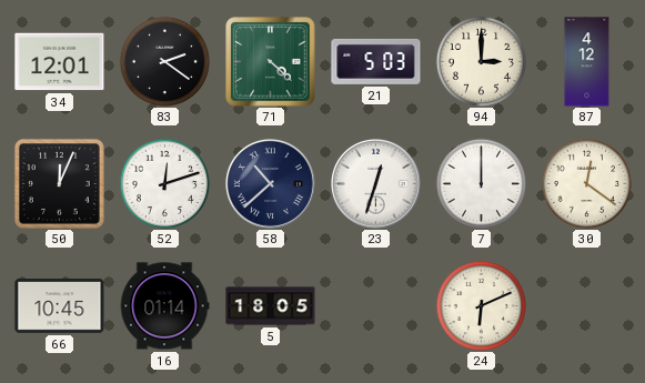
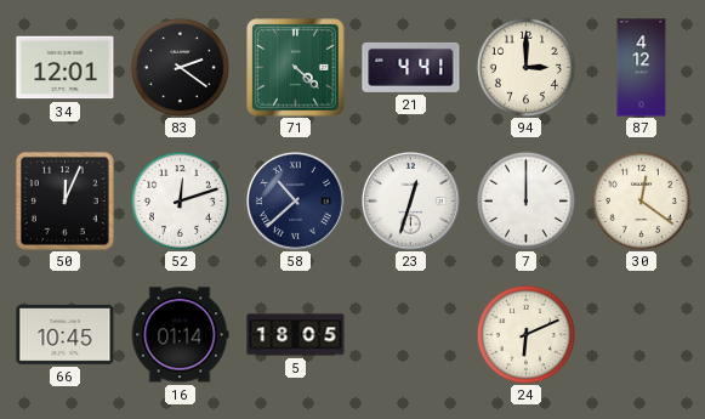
21: 5:03 -> 4:41 (411, 67)
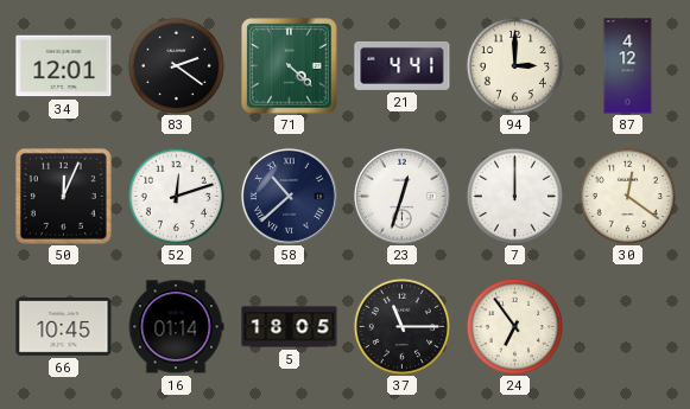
37: none -> 11:15 (401, 326)
24: 6:11 -> 6:54 (514, 326)
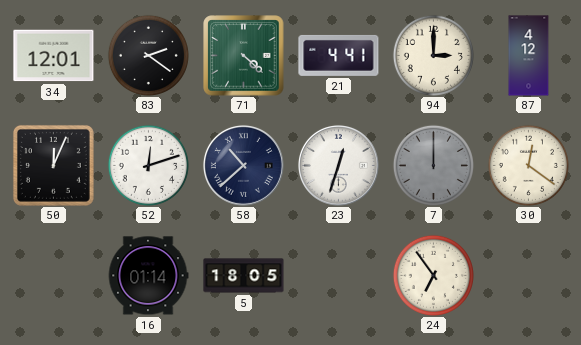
7 dial: white -> grey (433, 165)
66: 10:45 -> none (64, 326)
37: 11:15 -> none (401, 326)
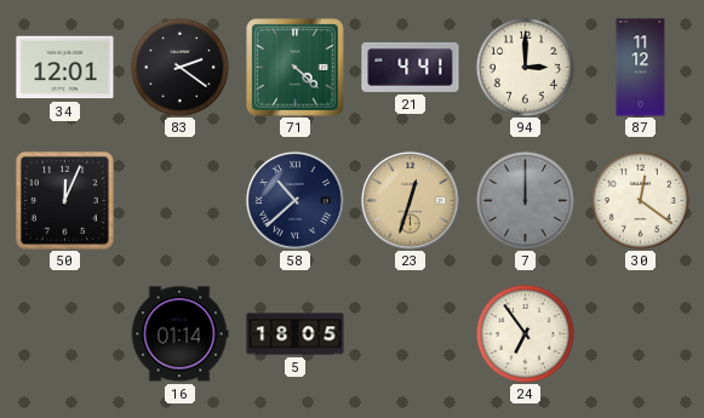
87: 4:12 -> 11:12 (641, 68)
52: 12:12 -> none (148, 165)
23 dial: white -> champagne (410, 200)
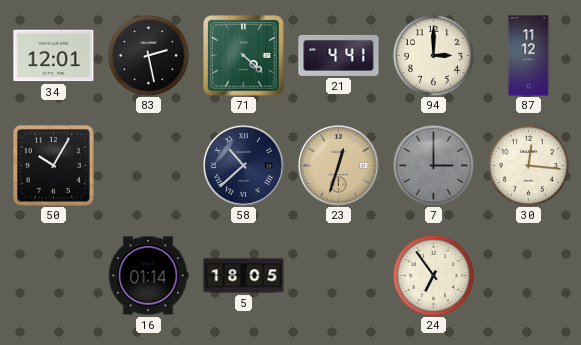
83: 2:21 -> 2:28 (148, 55)
50: 12:04 -> 10:05 (53, 165)
7: 12:00 -> 3:00 (433, 165)
30: 12:21 -> 12:16 (528, 165)
